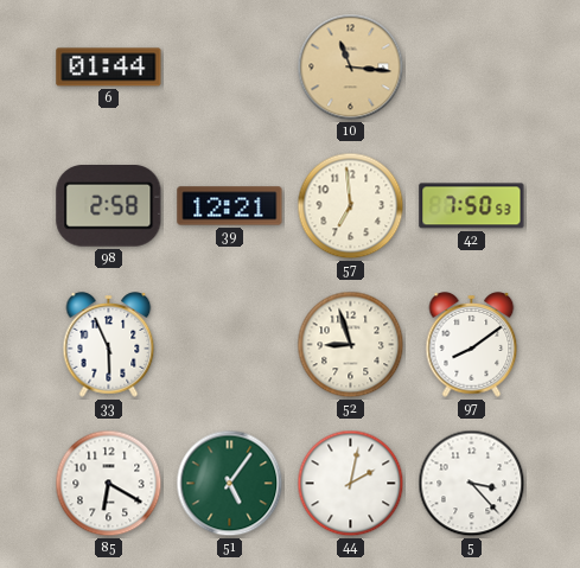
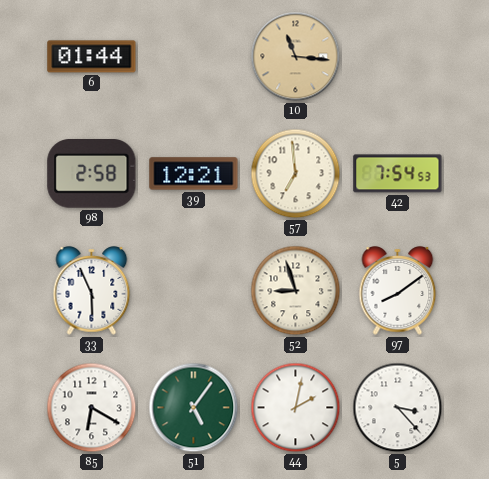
42: 7:50 -> 7:54 (398, 174)
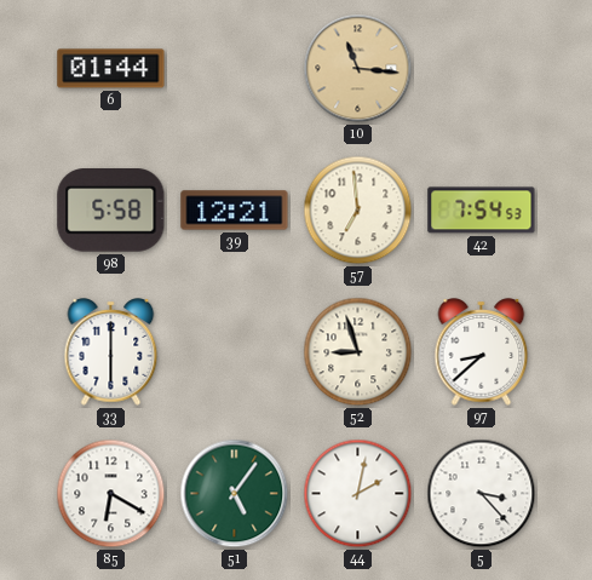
98: 2:58 -> 5:58 (111, 211)
33: 5:56 -> 6:00 (111, 352)
97: 8:09 -> 8:38 (482, 352)
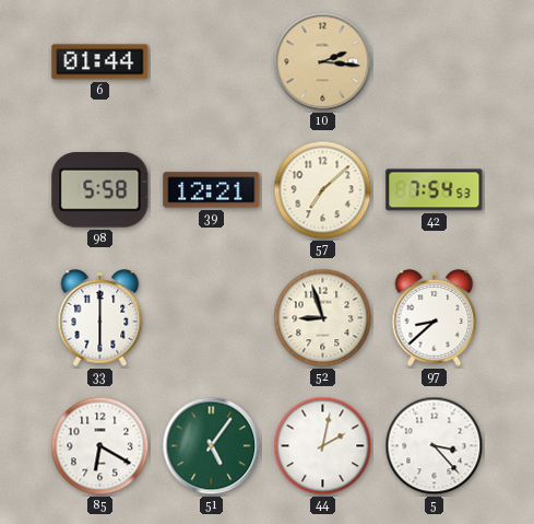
10: 11:16 -> 2:16 (323, 62)
57: 6:59 -> 7:08 (323, 190)
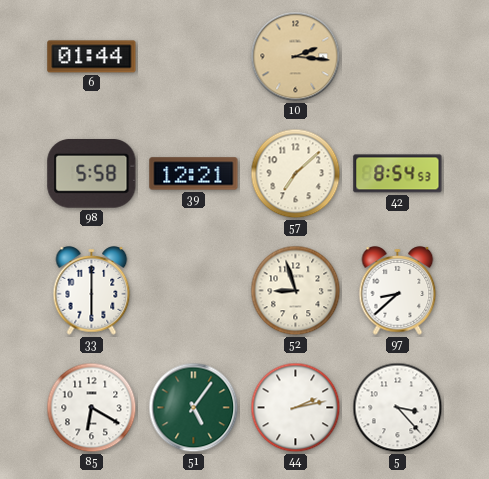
42: 7:54 -> 8:54 (398, 174)
44: 2:02 -> 2:13 (296, 408)
